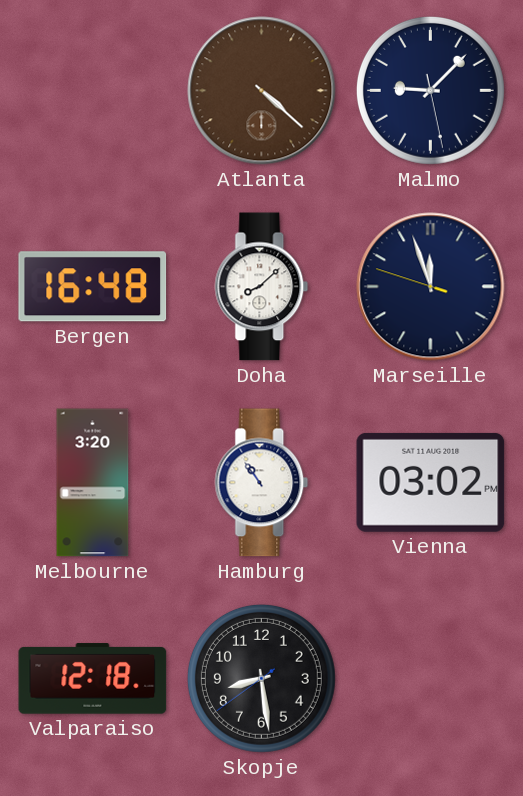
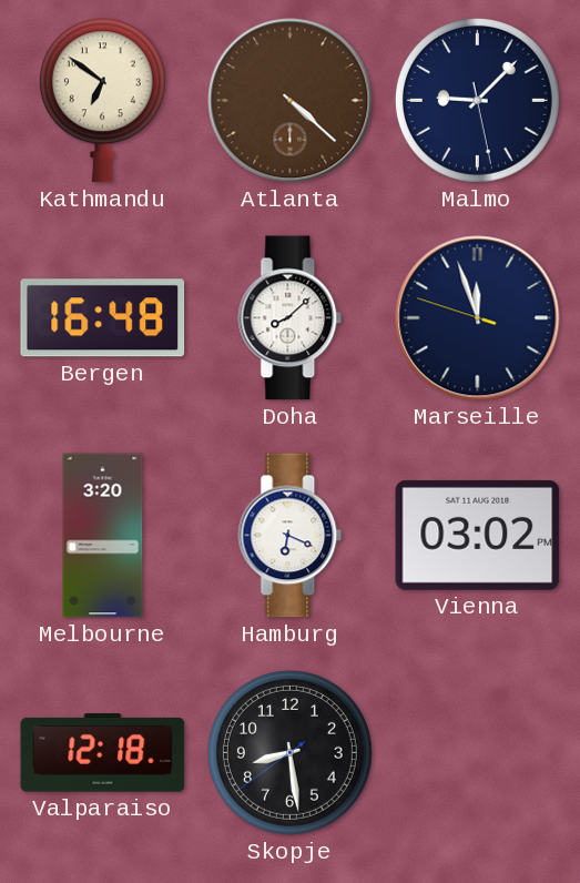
Kathmandu: none -> 6:51 (102, 101)
Hamburg: 10:54 -> 6:19 (291, 536)
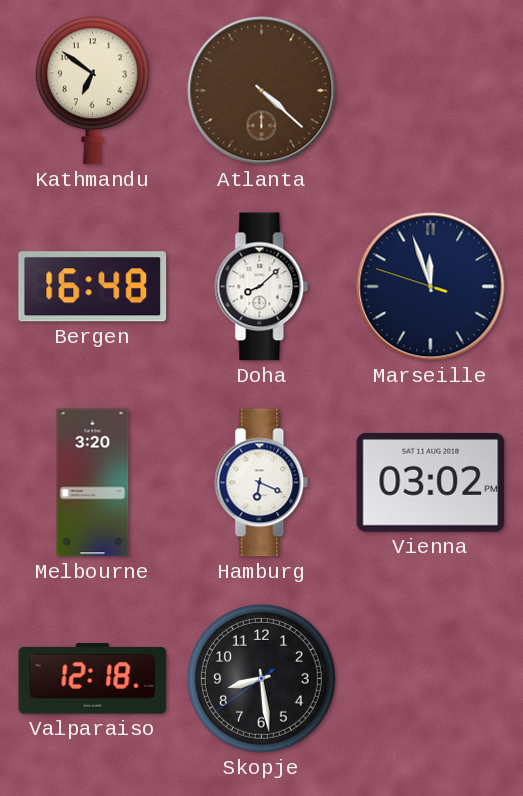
Malmo: 9:07 -> none (477, 100)
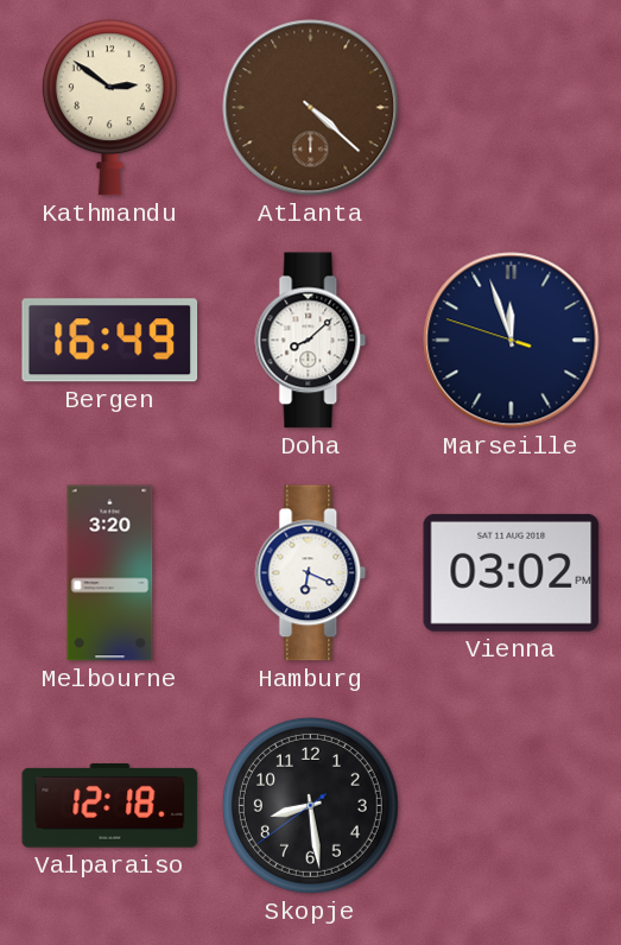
Kathmandu: 6:51 -> 2:51 (109, 108)
Bergen: 16:48 -> 16:49 (110, 341)
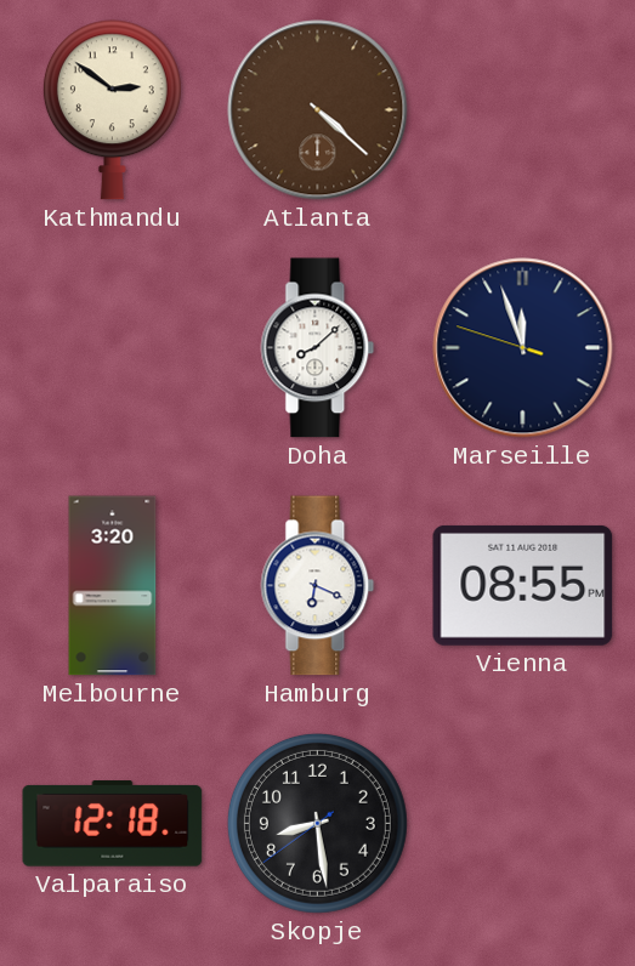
Bergen: 16:49 -> none (110, 341)
Vienna: 03:02 -> 08:55 (523, 585)
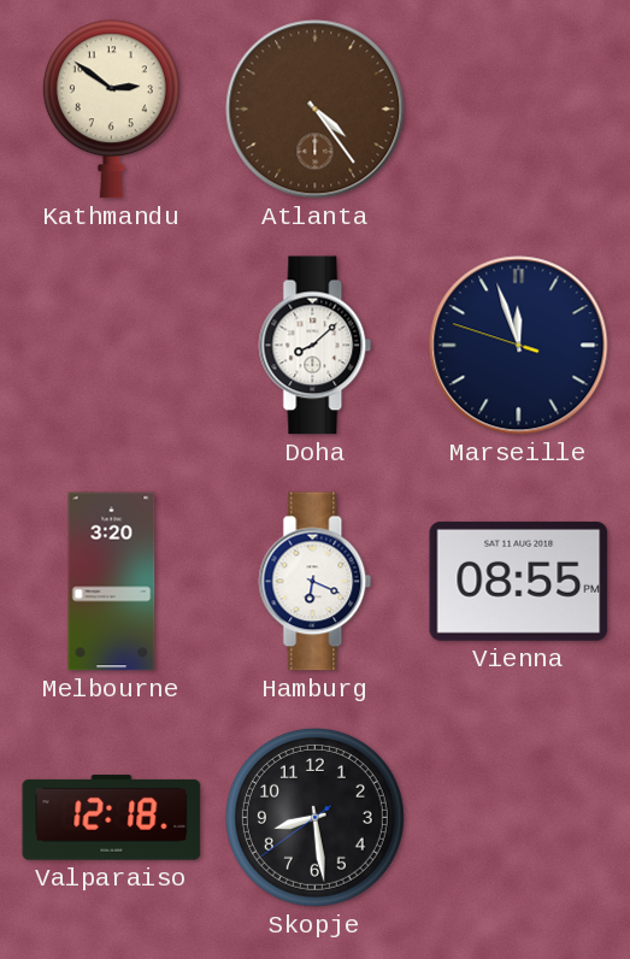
Atlanta: 4:22 -> 4:24 (316, 110)
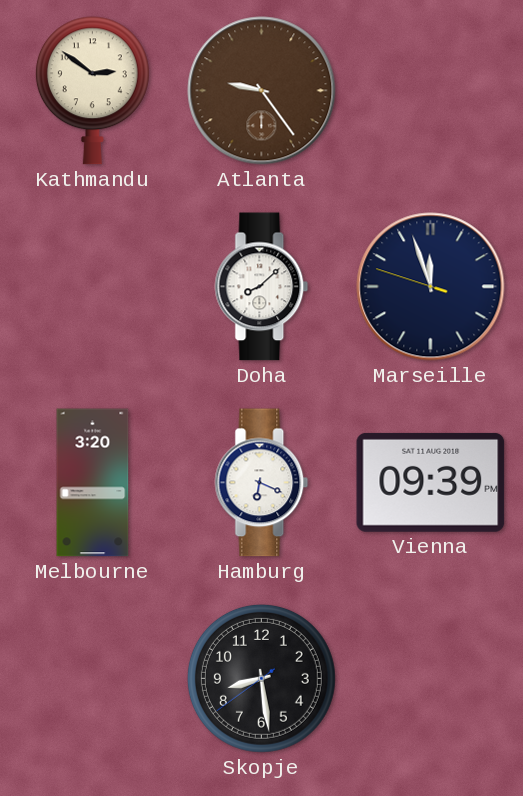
Atlanta: 4:24 -> 9:24 (262, 91)
Vienna: 08:55 -> 09:39 (431, 482)
Valparaiso: 12:18 -> none (112, 818)
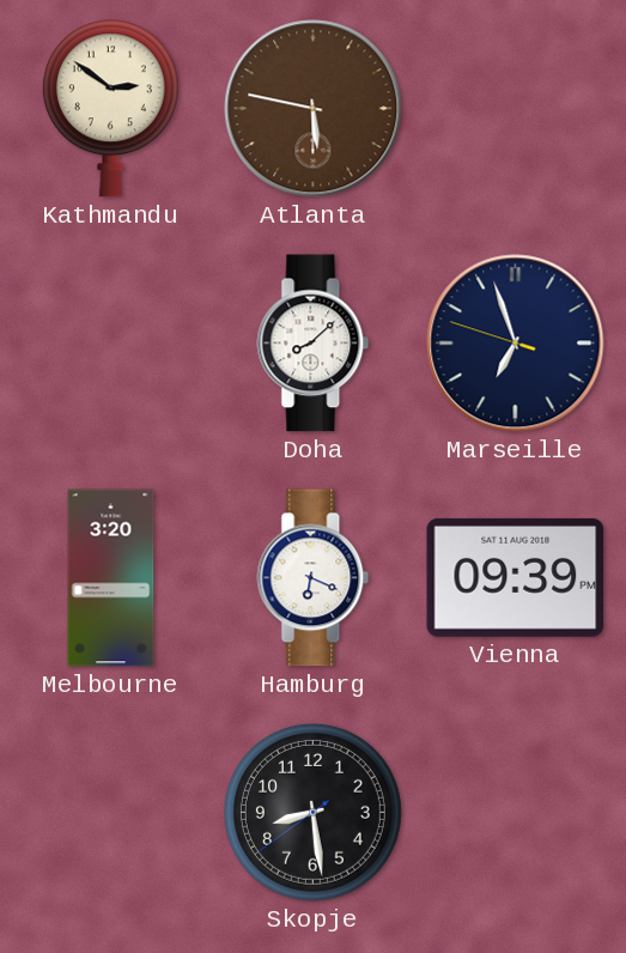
Atlanta: 9:24 -> 5:47 (314, 109)
Marseille: 11:56 -> 6:56 (516, 344)
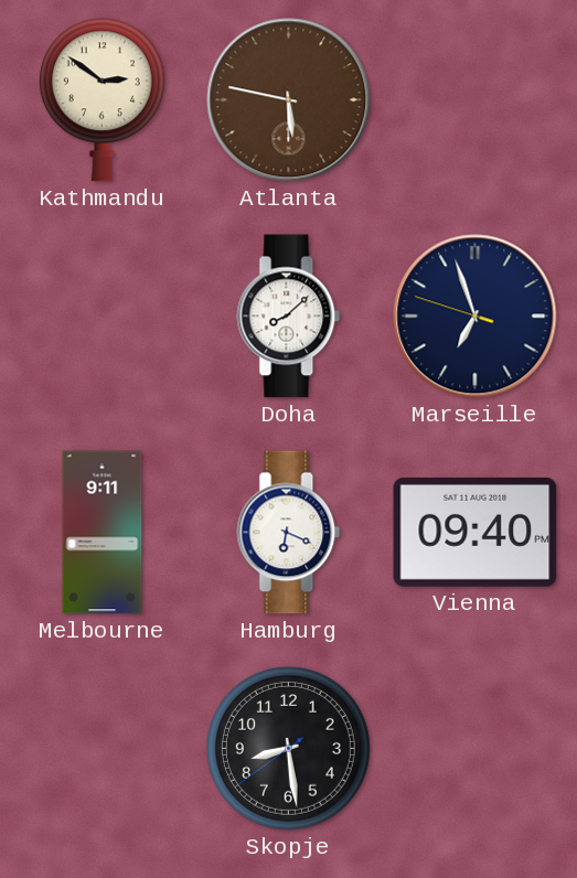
Melbourne: 3:20 -> 9:11 (103, 533)
Vienna: 09:39 -> 09:40 (476, 532)
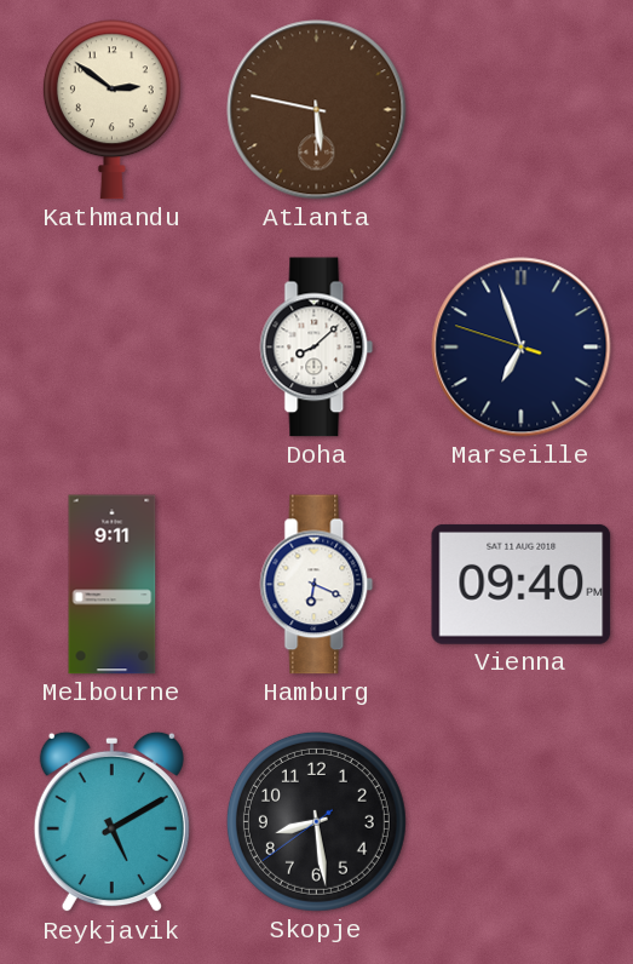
Reykjavik: none -> 5:10 (111, 822)
